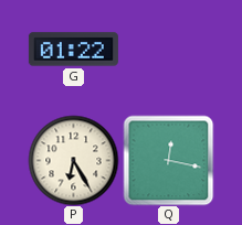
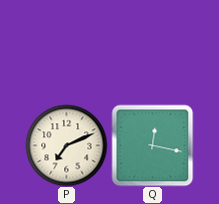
G: 01:22 -> none (73, 50)
P: 6:25 -> 7:11 (66, 145)
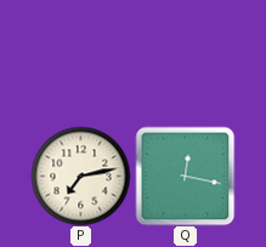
P: 7:11 -> 7:13 (80, 176)
